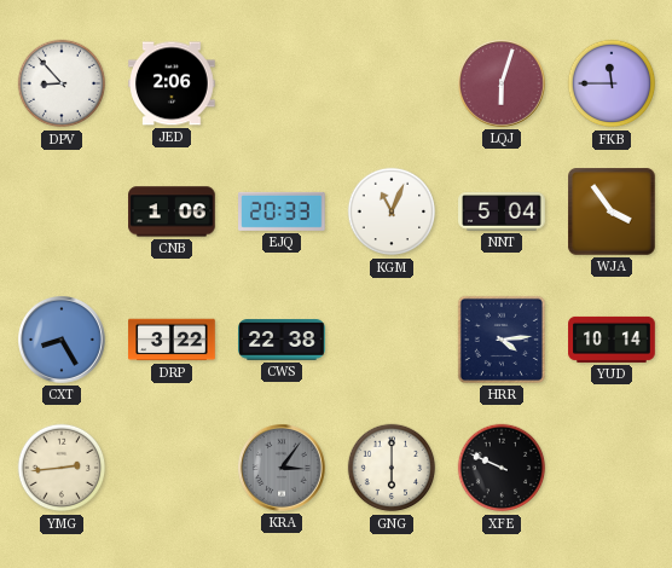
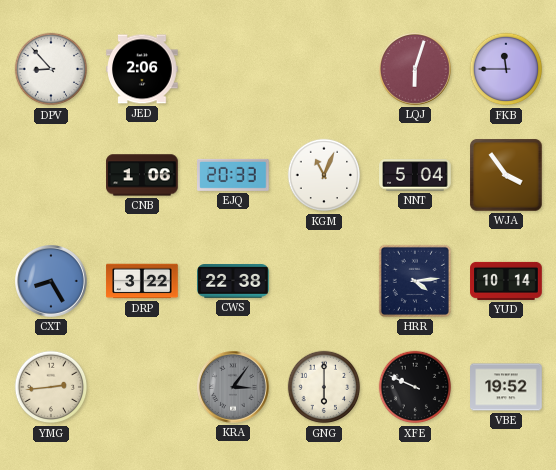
VBE: none -> 19:52 (506, 387)
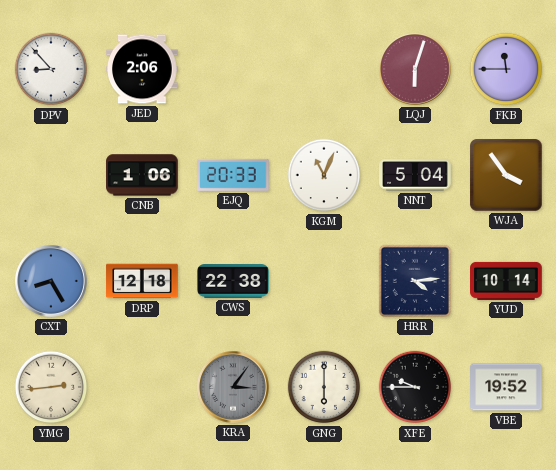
DRP: 3:22 -> 12:18 (142, 281)
XFE: 9:49 -> 9:45 (415, 387)
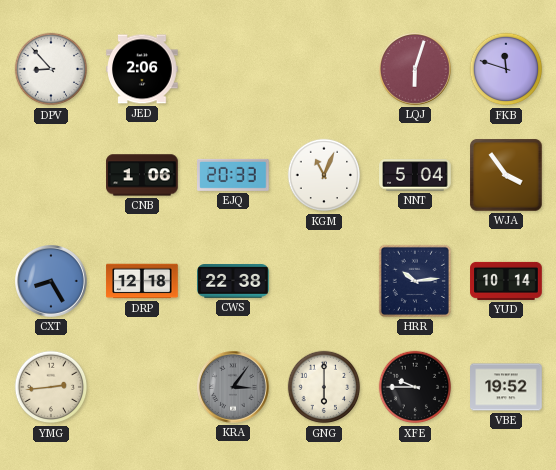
FKB: 11:45 -> 11:48 (506, 69)
HRR: 4:14 -> 10:14 (415, 281)
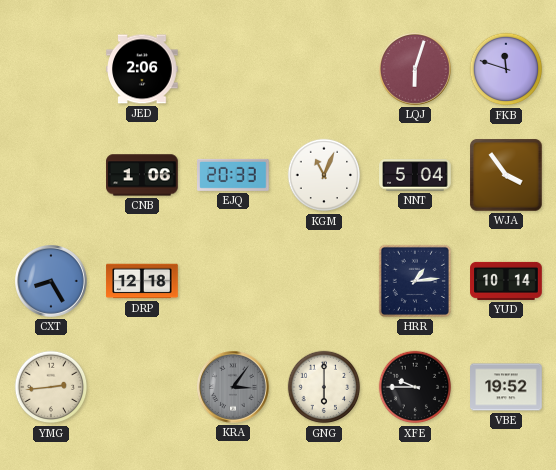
DPV: 8:53 -> none (51, 69)
CWS: 22:38 -> none (233, 281)
HRR: 10:14 -> 1:14 (415, 281)
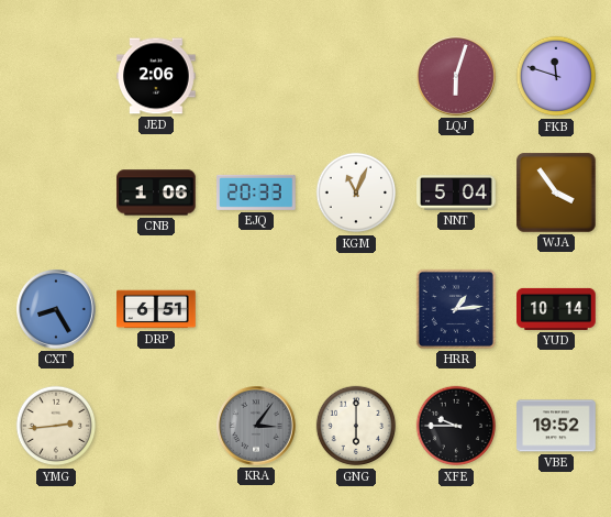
DRP: 12:18 -> 6:51 (156, 309)
